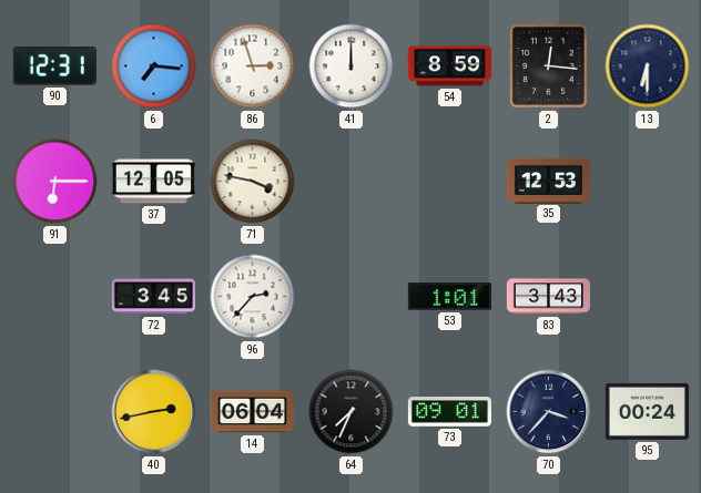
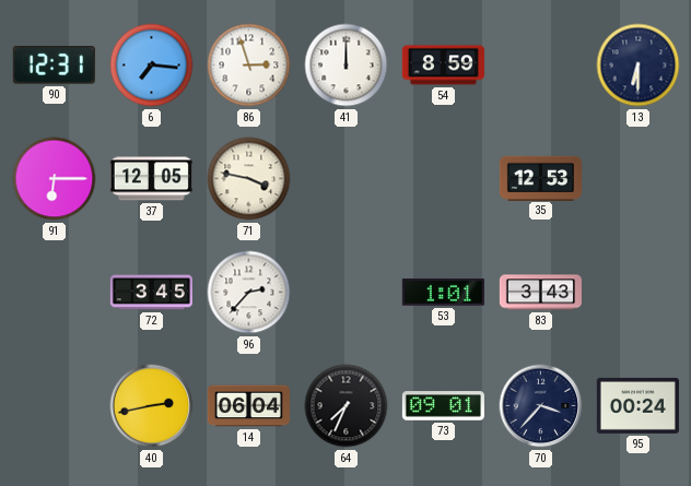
2: 12:16 -> none (548, 65)
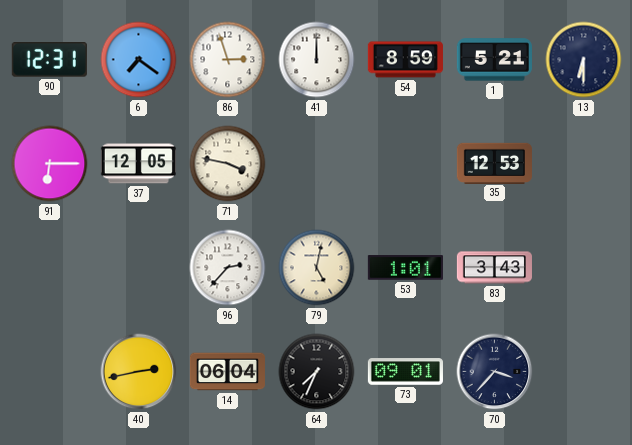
6: 7:16 -> 7:21 (139, 60)
1: none -> 5:21 (494, 60)
72: 3:45 -> none (151, 293)
79: none -> 5:02 (317, 268)
95: 00:24 -> none (637, 405)
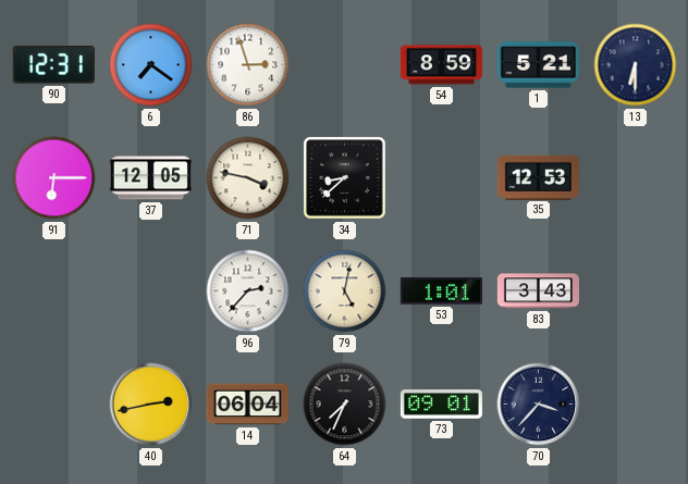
41: 12:00 -> none (317, 60)
34: none -> 8:38 (345, 178)
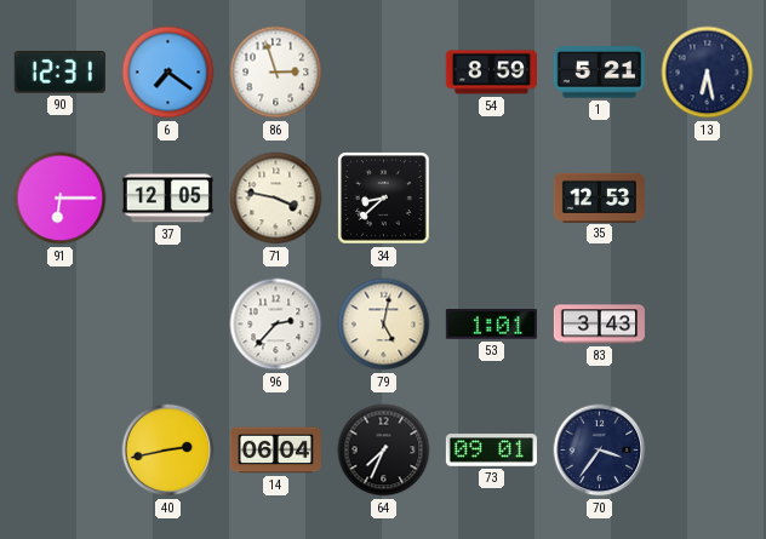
13: 6:30 -> 6:28 (708, 73)
70: 3:37 -> 3:36 (600, 451)
